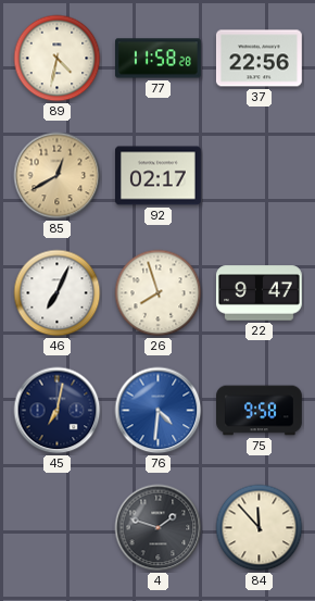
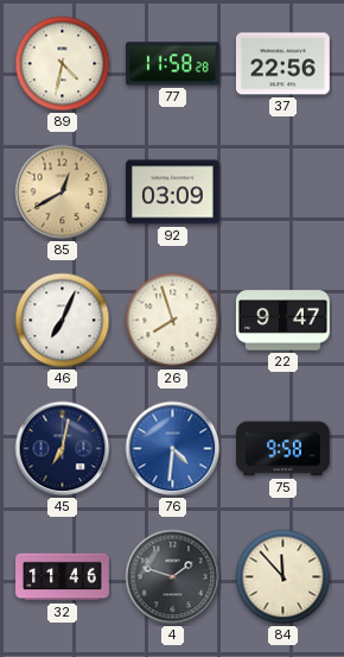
92: 02:17 -> 03:09 (173, 192)
32: none -> 11:46 (63, 577)
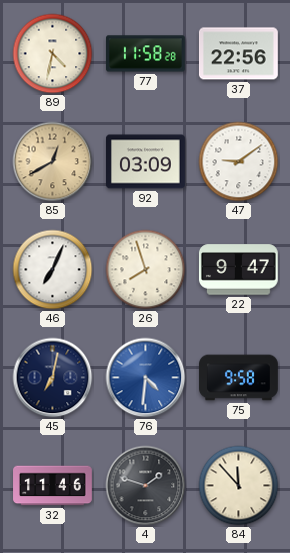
47: none -> 9:09 (239, 162)
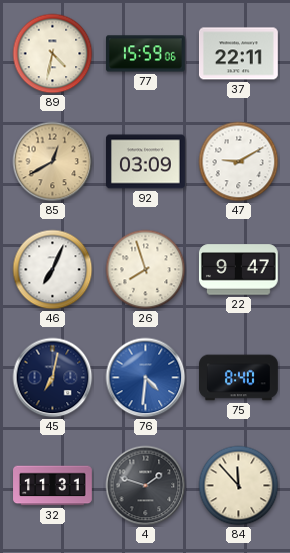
77: 11:58 -> 15:59 (146, 54)
37: 22:56 -> 22:11 (238, 54)
47: 9:09 -> 9:10 (239, 162)
75: 9:58 -> 8:40 (239, 378)
32: 11:46 -> 11:31 (53, 486)
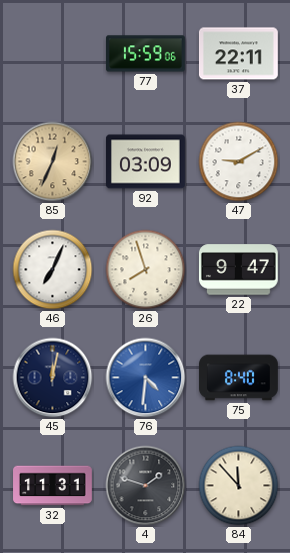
89: 4:32 -> none (53, 54)
85: 12:40 -> 12:34 (53, 162)
45: 7:02 -> 12:02 (53, 378)
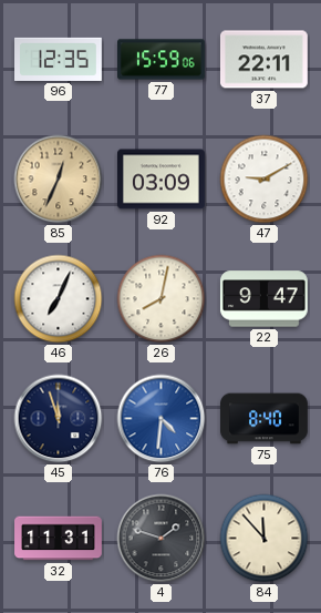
96: none -> 12:35 (59, 59)
26: 7:57 -> 8:02 (162, 299)
45: 12:02 -> 11:57 (59, 419)
